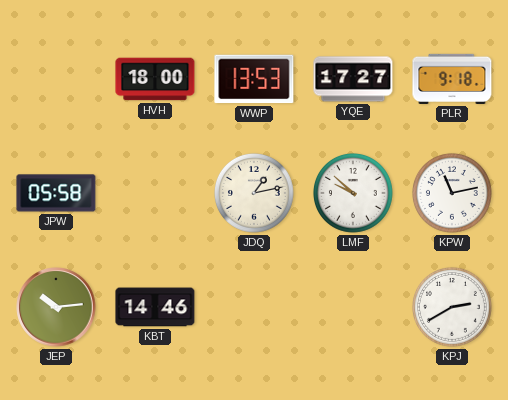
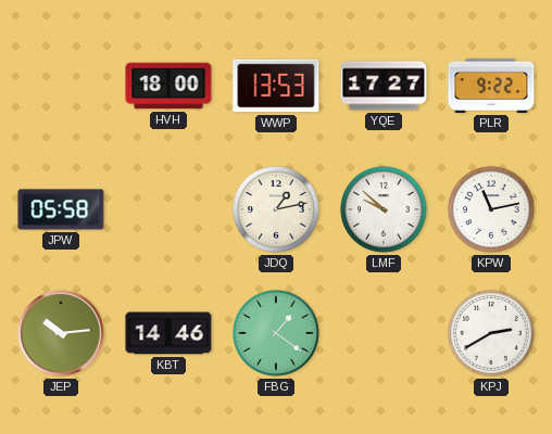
PLR: 9:18 -> 9:22 (491, 86)
FBG: none -> 1:21 (276, 333)
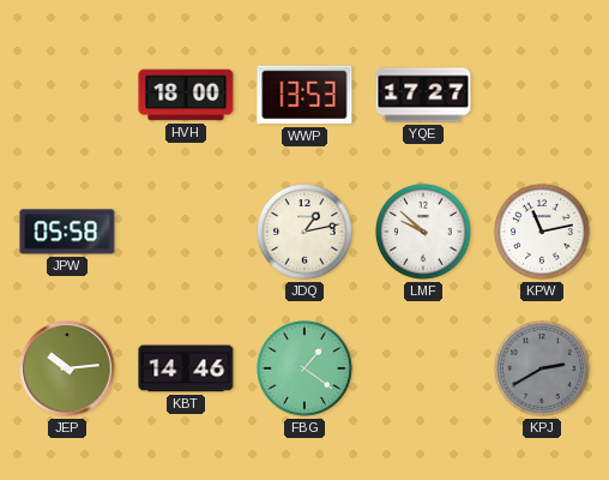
PLR: 9:22 -> none (491, 86)
KPJ dial: white -> grey (542, 368)
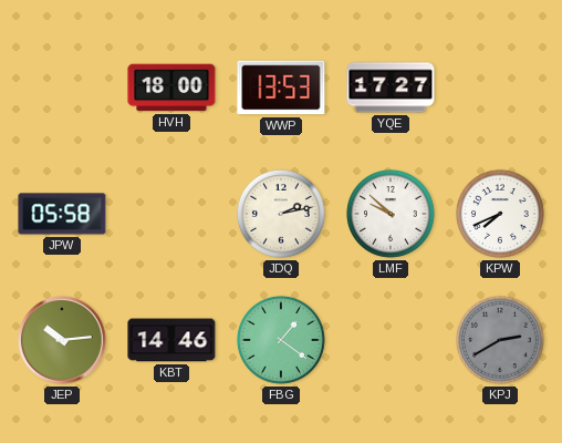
JDQ: 1:13 -> 2:13 (281, 214)
KPW: 11:13 -> 7:41 (500, 214)
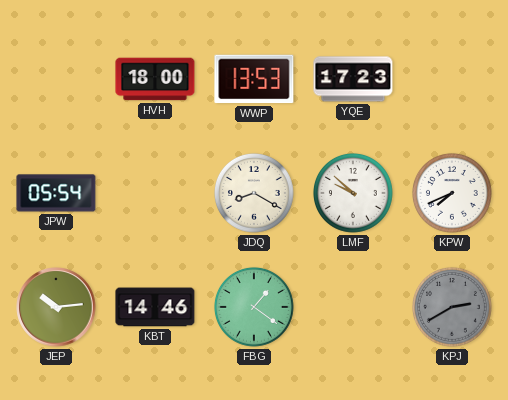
YQE: 17:27 -> 17:23 (353, 79)
JPW: 05:58 -> 05:54 (56, 193)
JDQ: 2:13 -> 8:20 (254, 193)
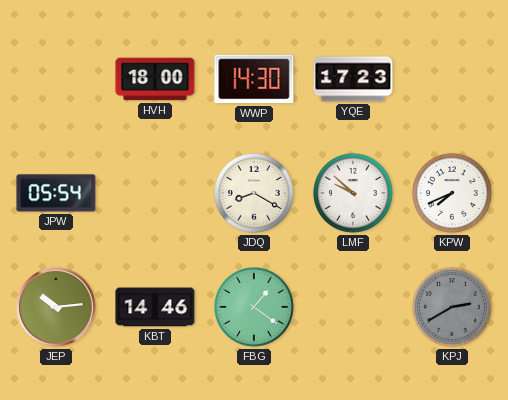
WWP: 13:53 -> 14:30 (254, 79)
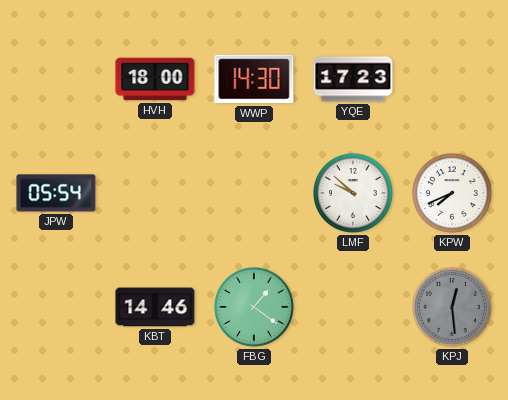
JDQ: 8:20 -> none (254, 193)
JEP: 10:14 -> none (56, 307)
KPJ: 2:40 -> 12:29 (452, 307)
